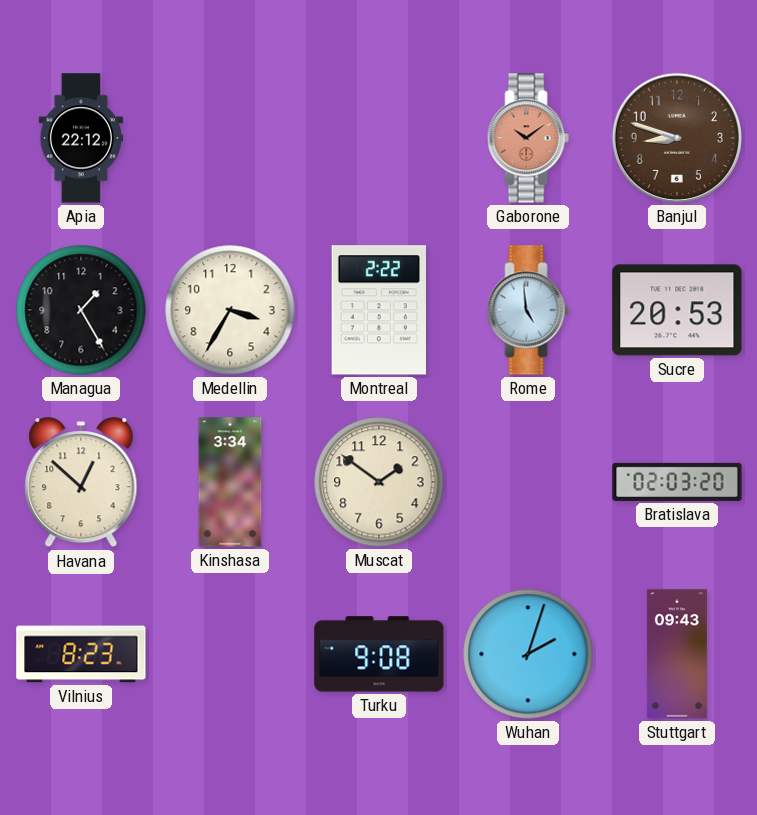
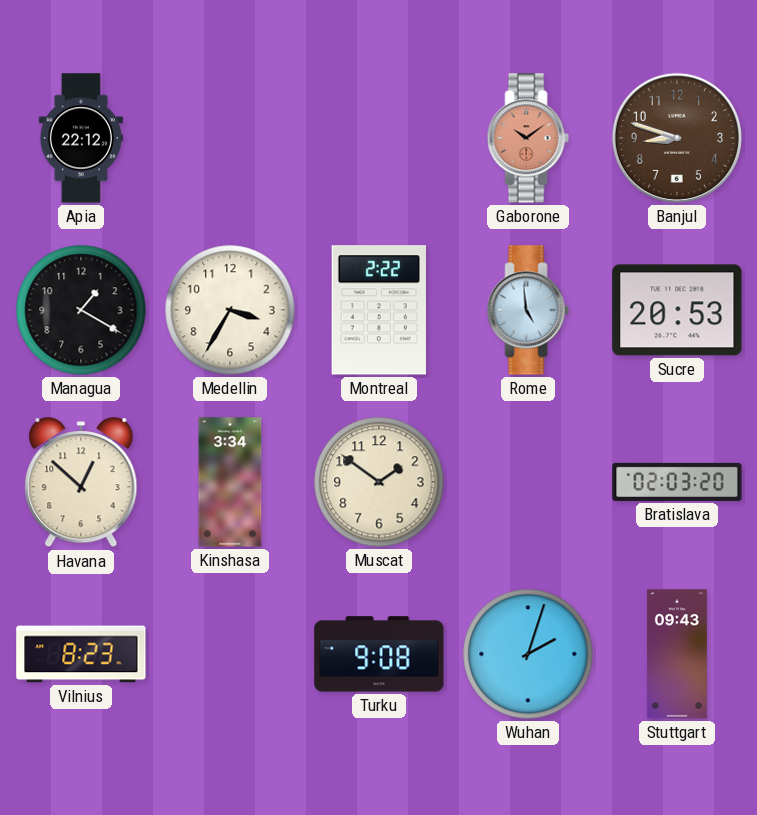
Managua: 1:25 -> 1:20 (81, 310)
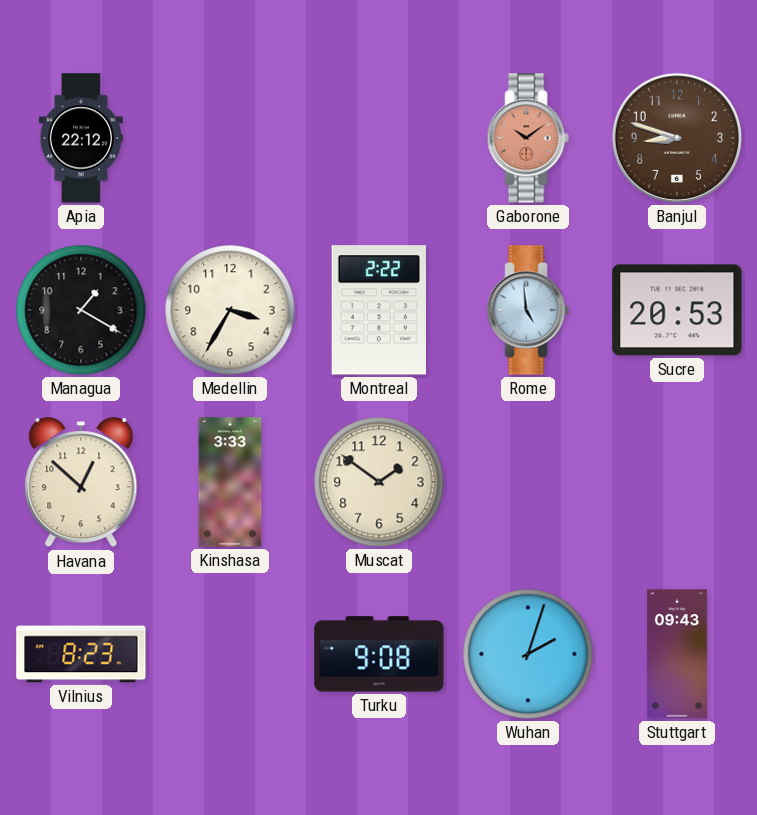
Kinshasa: 3:34 -> 3:33 (230, 482)
Bratislava: 02:03 -> none (677, 482)
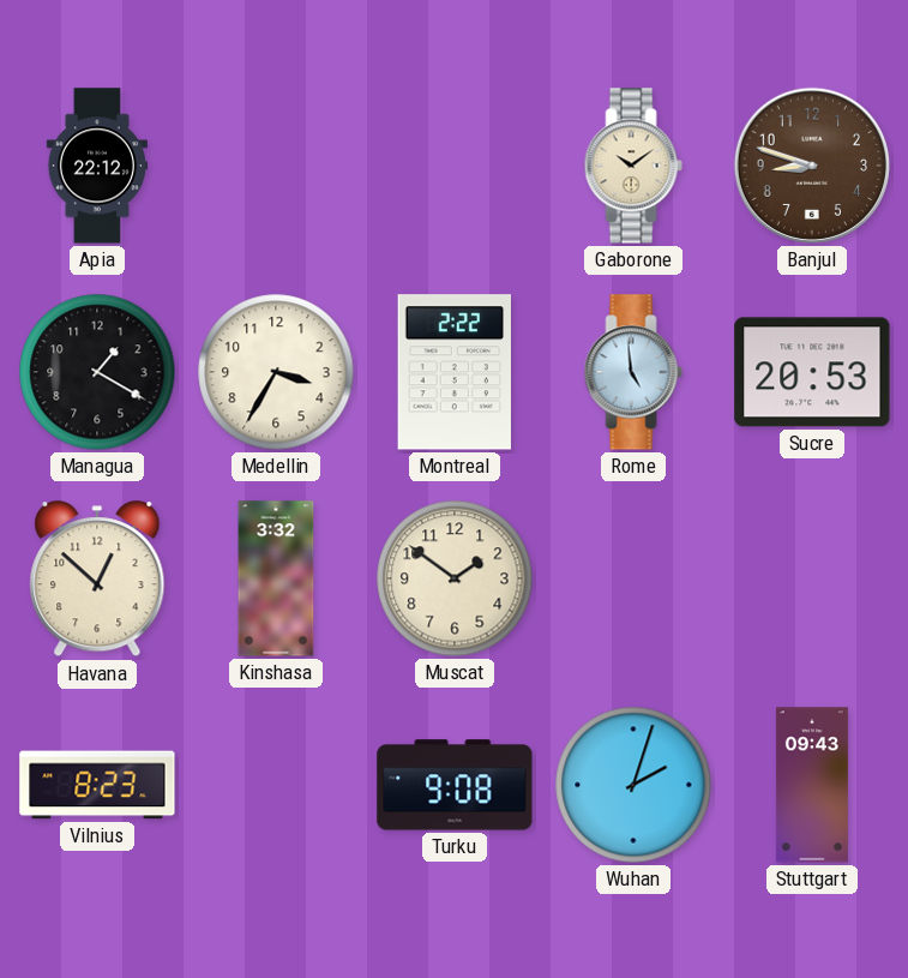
Gaborone dial: salmon -> cream (633, 166)
Kinshasa: 3:33 -> 3:32 (276, 578)
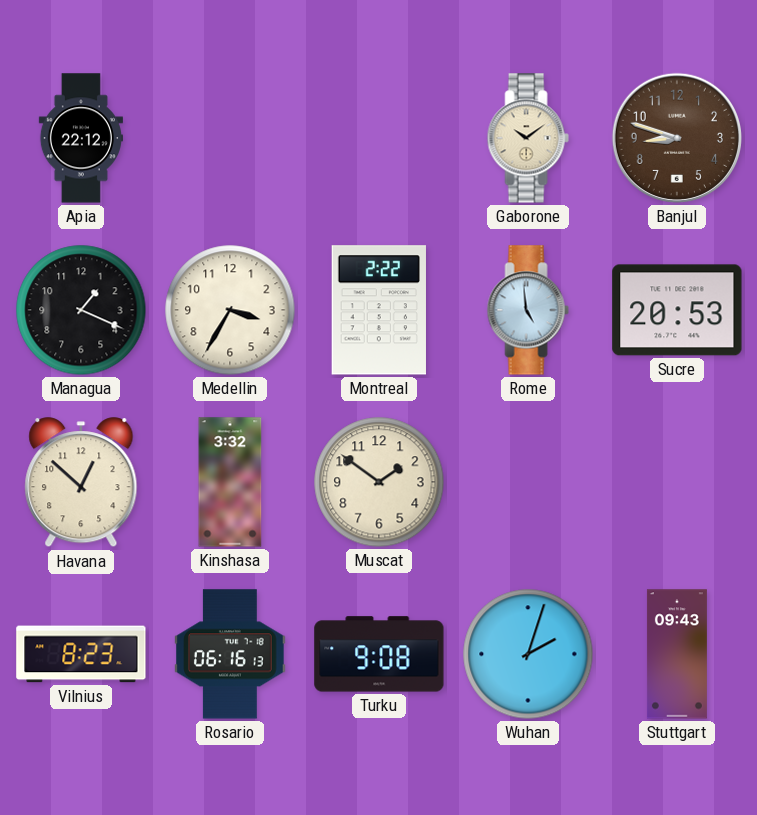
Managua: 1:20 -> 1:19 (81, 310)
Rosario: none -> 06:16 (230, 654)
